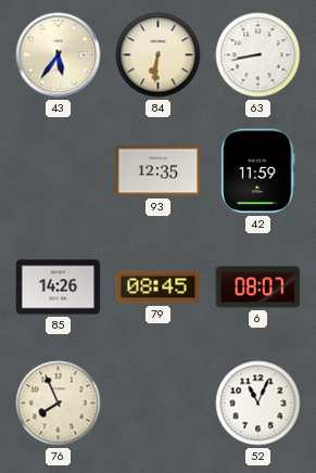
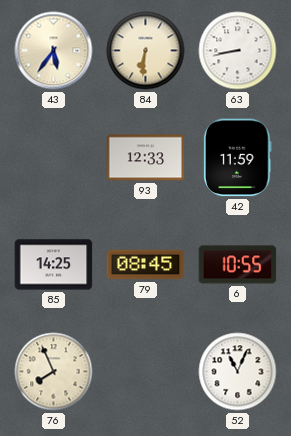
93: 12:35 -> 12:33 (146, 158)
85: 14:26 -> 14:25 (54, 265)
6: 08:07 -> 10:55 (238, 265)
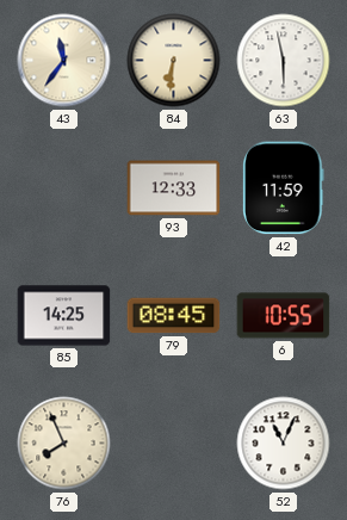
43: 5:36 -> 11:36 (64, 61)
63: 8:43 -> 5:58 (284, 61)
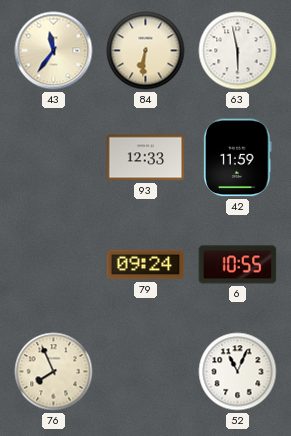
85: 14:25 -> none (64, 316)
79: 08:45 -> 09:24 (146, 265)
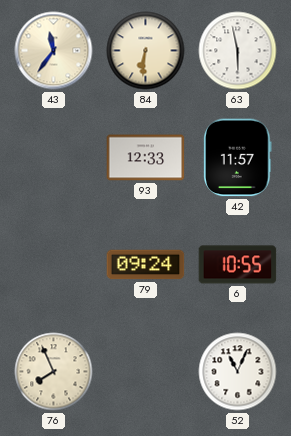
42: 11:59 -> 11:57 (238, 158)
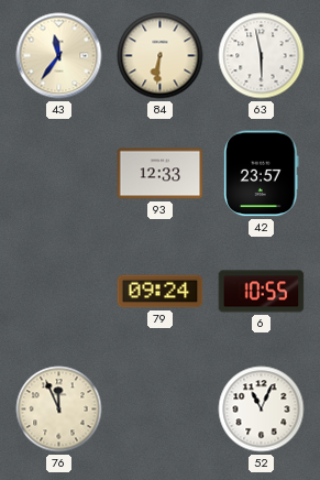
42: 11:57 -> 23:57 (262, 174)
76: 7:56 -> 11:56 (59, 410)
